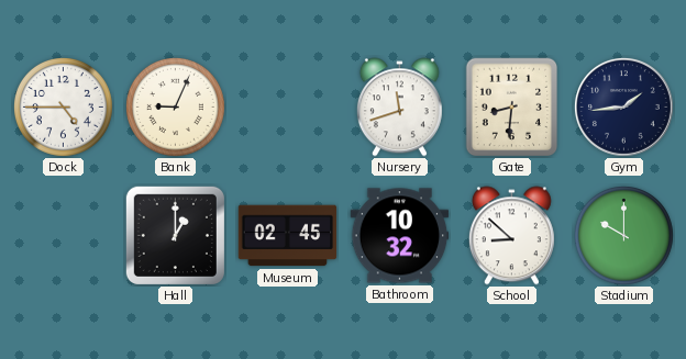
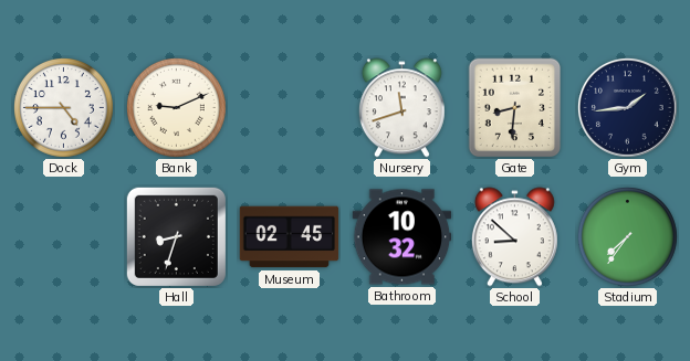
Bank: 9:04 -> 9:11 (177, 108)
Hall: 1:00 -> 8:33 (176, 236)
Stadium: 10:00 -> 7:36 (628, 237)
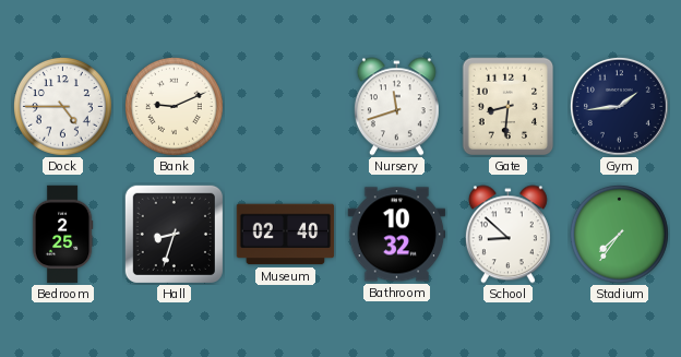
Bedroom: none -> 2:25 (62, 235)
Museum: 02:45 -> 02:40 (286, 235)
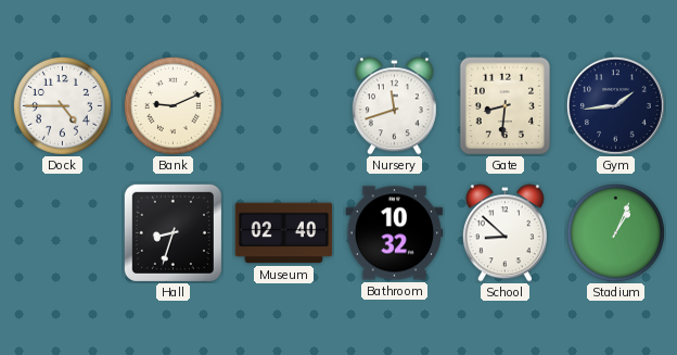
Bedroom: 2:25 -> none (62, 235)
Stadium: 7:36 -> 1:04 (616, 233)
